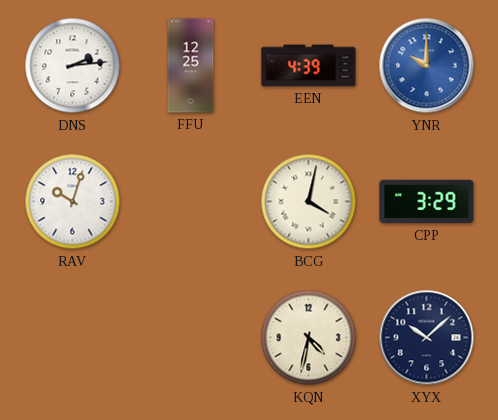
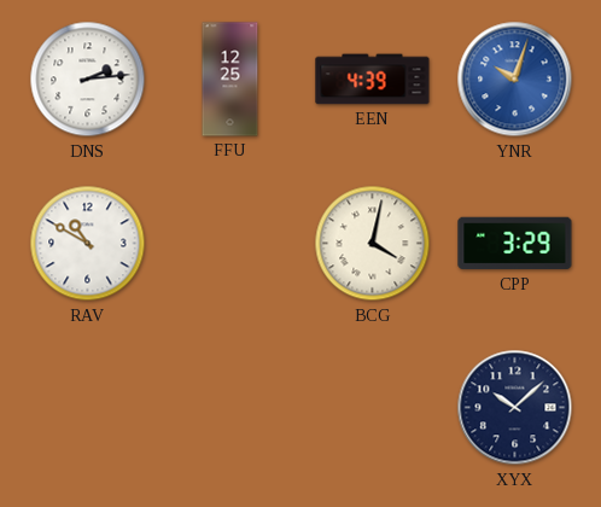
YNR: 10:00 -> 10:03 (515, 80)
RAV: 10:03 -> 10:50 (88, 244)
KQN: 4:32 -> none (309, 338)
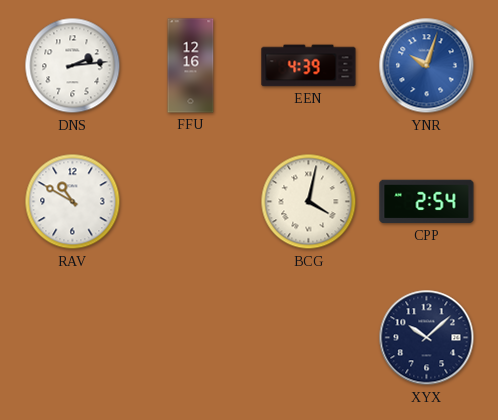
FFU: 12:25 -> 12:16 (191, 66)
CPP: 3:29 -> 2:54 (427, 202)
